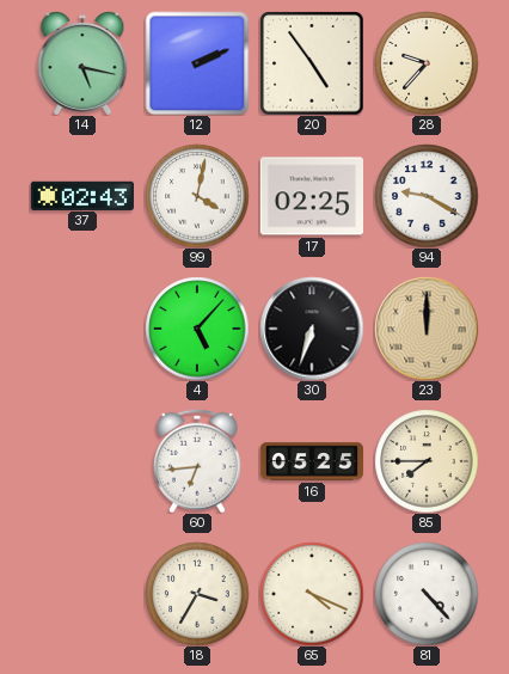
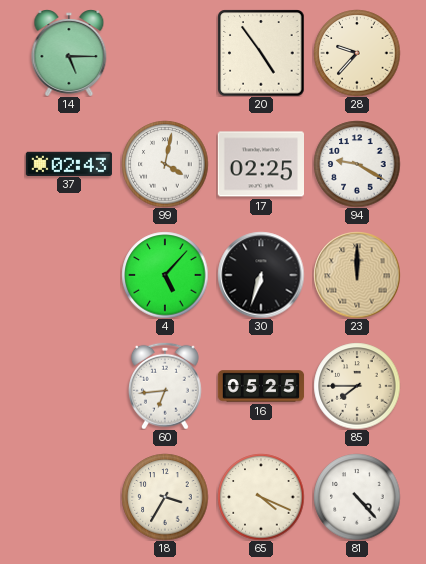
14: 5:17 -> 5:15 (69, 53)
12: 2:11 -> none (197, 63)
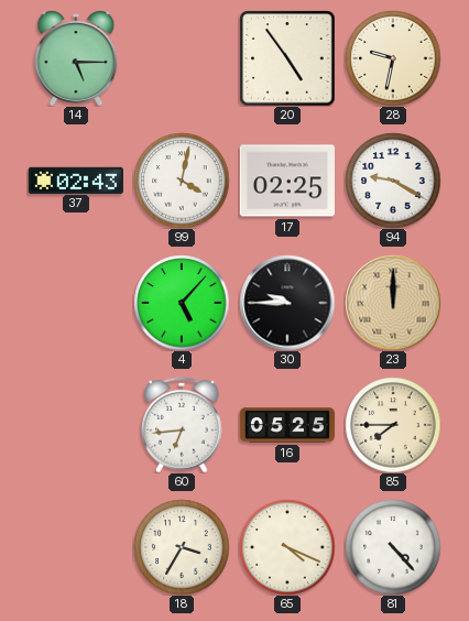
28: 9:37 -> 9:32 (393, 58)
30: 6:33 -> 9:45 (287, 303)
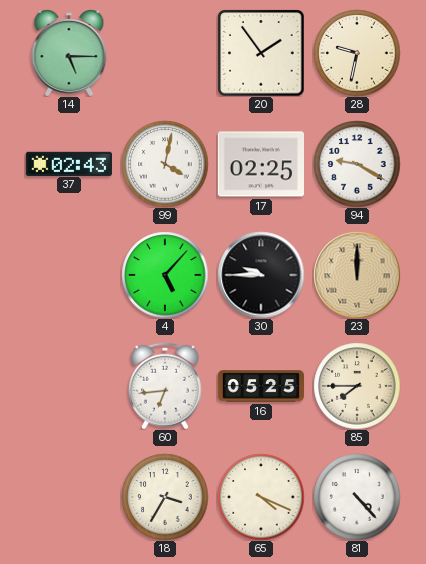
20: 4:54 -> 1:54 (261, 53)
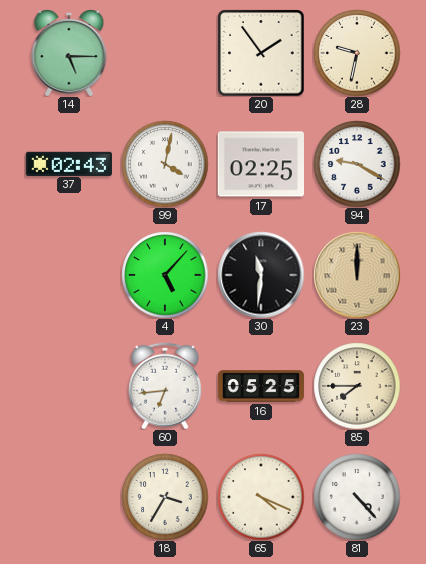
30: 9:45 -> 11:31 (261, 275)
